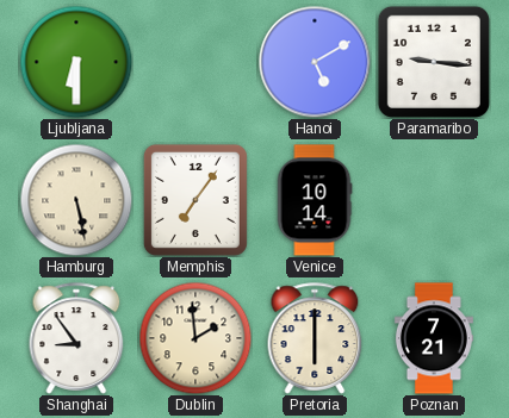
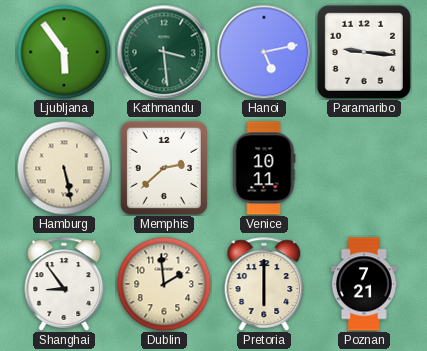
Ljubljana: 6:30 -> 5:54 (64, 52)
Kathmandu: none -> 3:29 (164, 52)
Hanoi: 5:10 -> 5:13 (264, 52)
Memphis: 7:06 -> 2:38 (164, 168)
Venice: 10:14 -> 10:11 (264, 168)
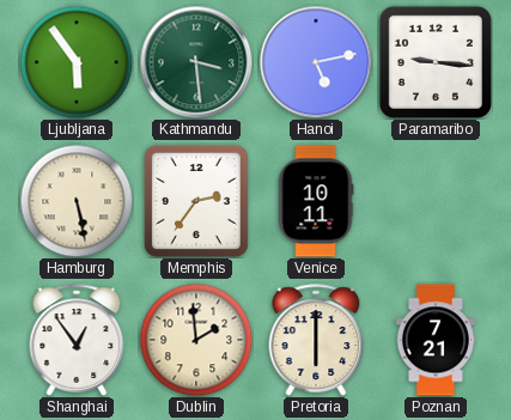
Memphis: 2:38 -> 2:36 (196, 201)
Shanghai: 8:54 -> 12:54 (77, 340)
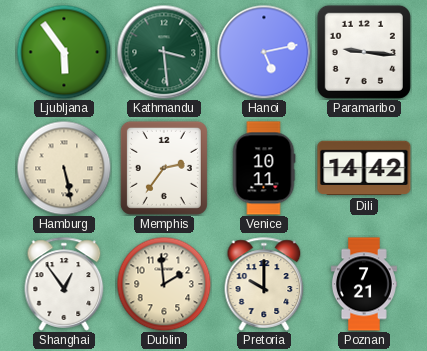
Dili: none -> 14:42 (364, 168)
Pretoria: 6:00 -> 10:00 (264, 284)
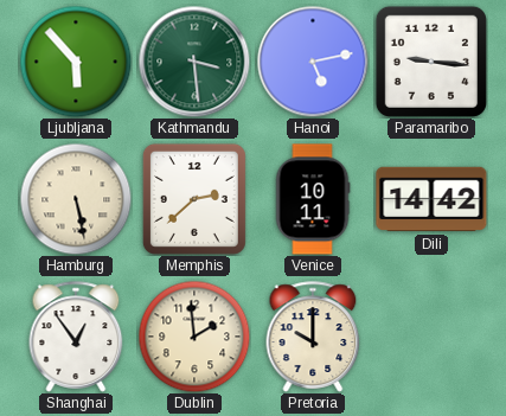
Ljubljana: 5:54 -> 5:53 (76, 62)
Memphis: 2:36 -> 2:38 (194, 199)
Poznan: 7:21 -> none (364, 284)
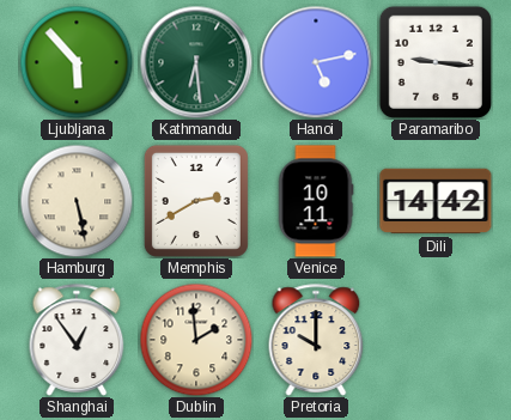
Kathmandu: 3:29 -> 6:29 (196, 62)
Memphis: 2:38 -> 2:40 (196, 201)
